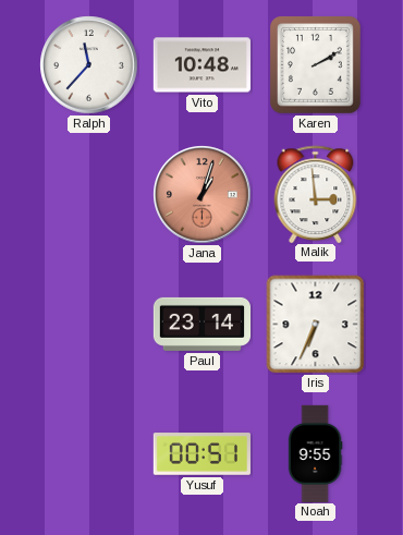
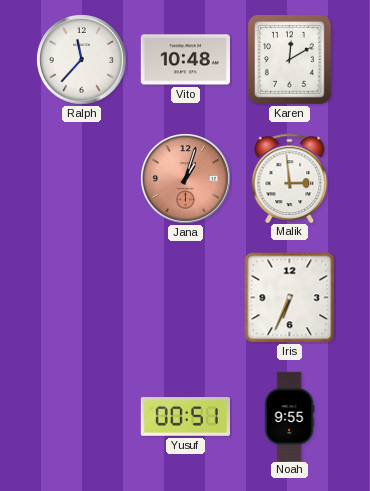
Karen: 2:10 -> 12:10 (290, 60)
Paul: 23:14 -> none (201, 324)
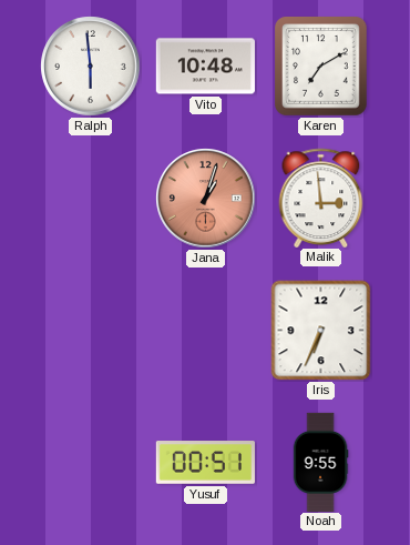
Ralph: 11:37 -> 5:59 (91, 67)
Karen: 12:10 -> 7:10 (321, 67)
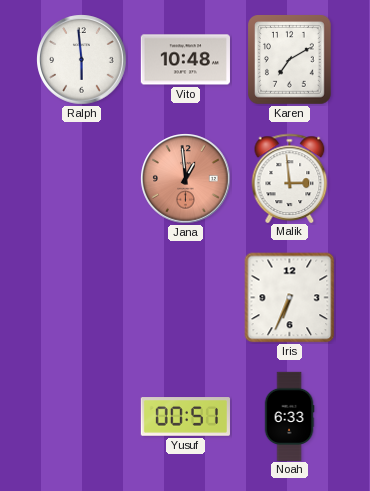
Jana: 1:03 -> 12:59 (186, 179)
Noah: 9:55 -> 6:33 (289, 416)
